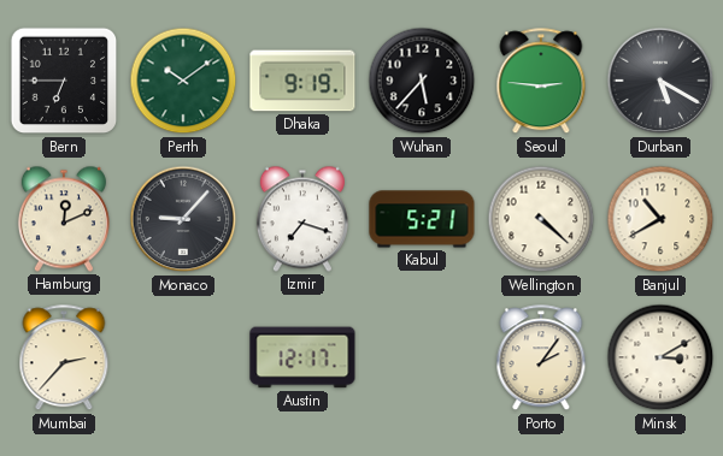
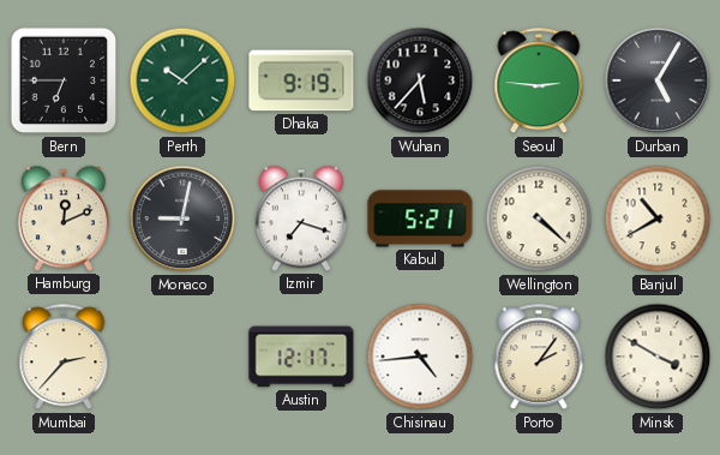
Perth: 10:09 -> 10:08 (182, 80)
Durban: 5:20 -> 5:05 (658, 80)
Monaco: 9:07 -> 9:02 (182, 218)
Chisinau: none -> 4:44 (420, 357)
Minsk: 3:10 -> 3:50 (658, 357)
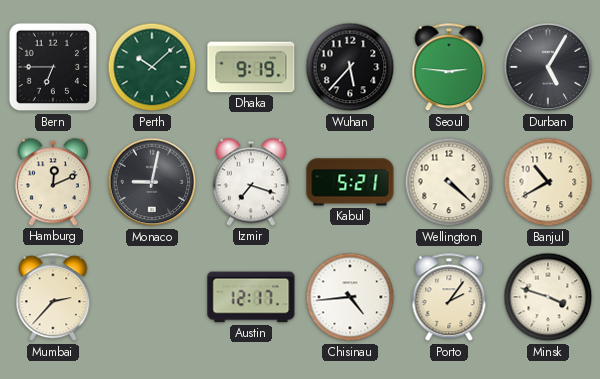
Minsk: 3:50 -> 3:48 (548, 297)
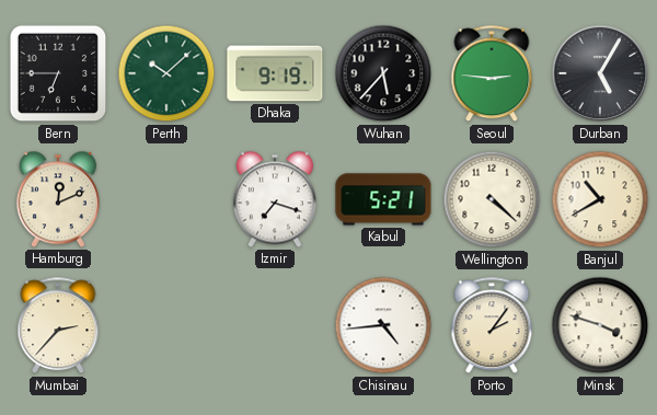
Monaco: 9:02 -> none (152, 182)
Austin: 12:17 -> none (251, 297)
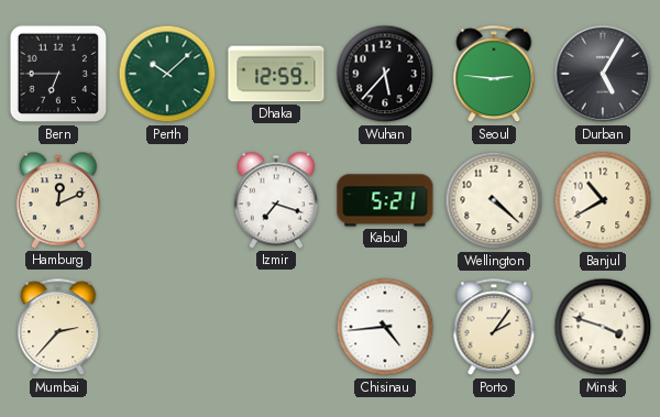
Dhaka: 9:19 -> 12:59 (276, 74)
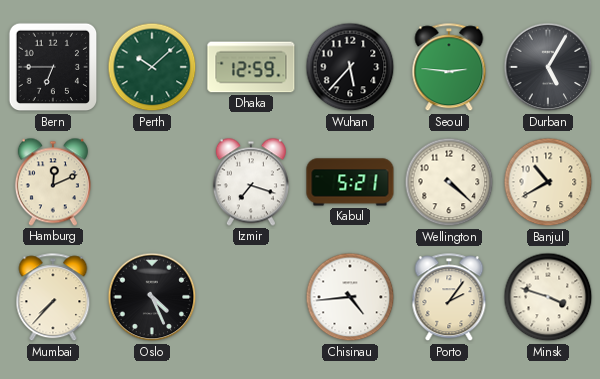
Mumbai: 2:37 -> 7:37 (53, 298)
Oslo: none -> 4:26 (152, 297)
